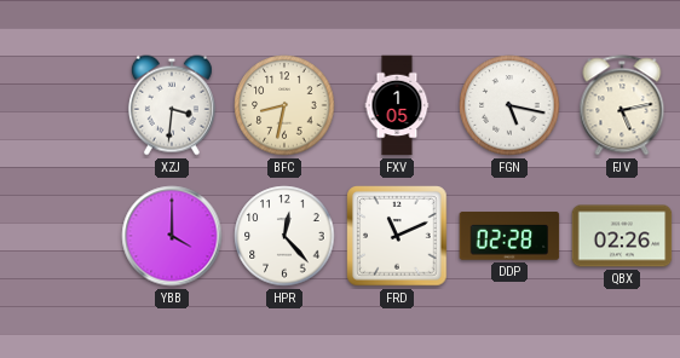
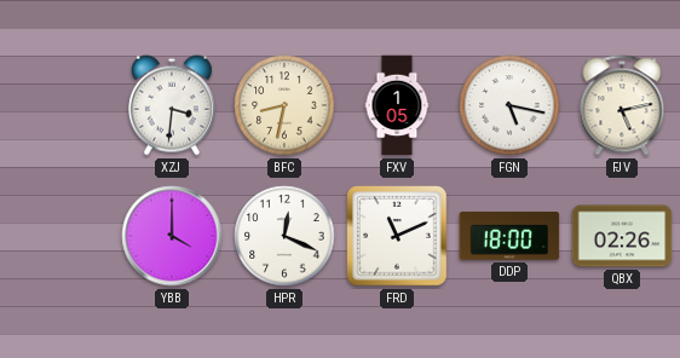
HPR: 12:23 -> 12:19 (284, 236)
DDP: 02:28 -> 18:00 (509, 236)
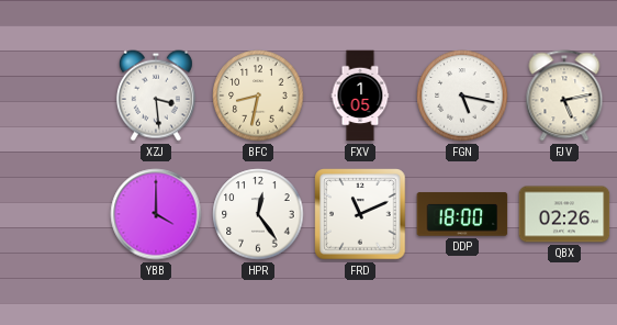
XZJ: 3:31 -> 3:29 (156, 96)
HPR: 12:19 -> 12:24 (258, 214)
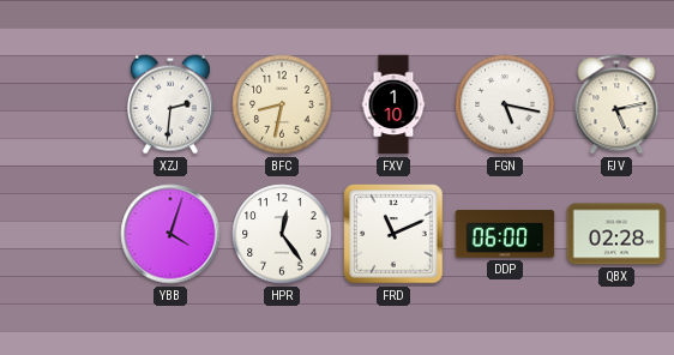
XZJ: 3:29 -> 2:31 (170, 104)
FXV: 1:05 -> 1:10 (393, 104)
YBB: 4:00 -> 4:03 (170, 234)
DDP: 18:00 -> 06:00 (505, 234)
QBX: 02:26 -> 02:28 (616, 234)
